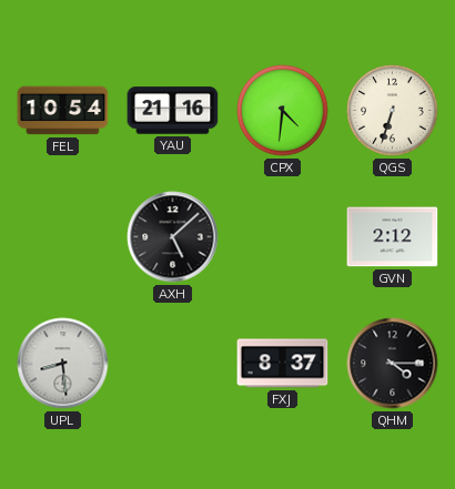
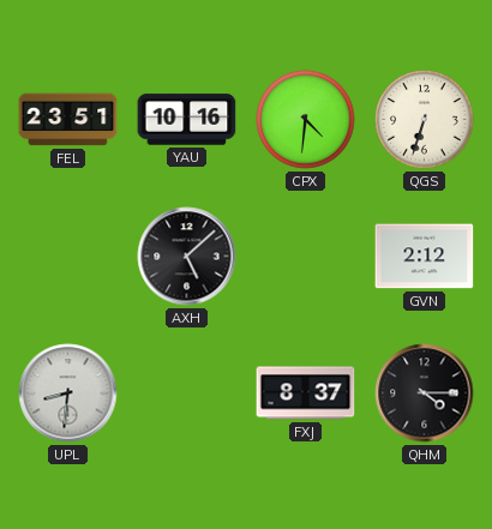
FEL: 10:54 -> 23:51 (68, 120)
YAU: 21:16 -> 10:16 (187, 120)
UPL: 8:29 -> 8:31 (68, 393)
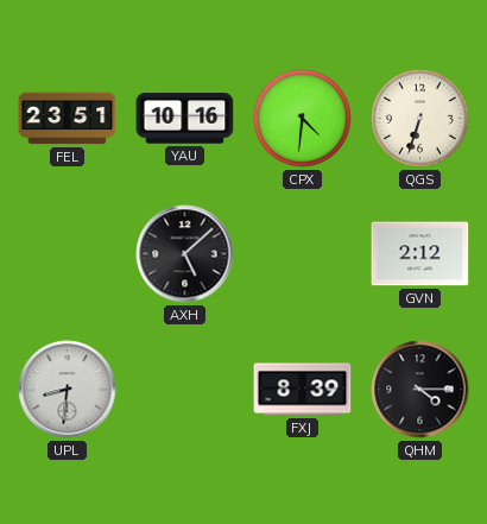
FXJ: 8:37 -> 8:39 (303, 390)
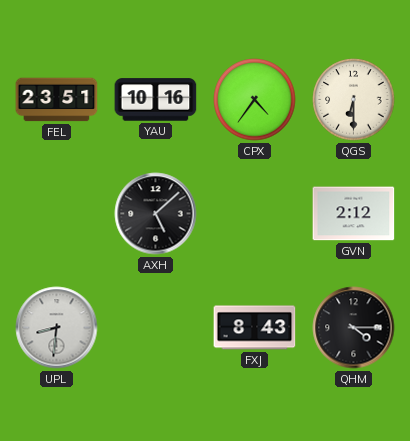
CPX: 4:31 -> 4:36 (255, 100)
QGS: 6:33 -> 6:30 (354, 100)
FXJ: 8:39 -> 8:43 (255, 328)
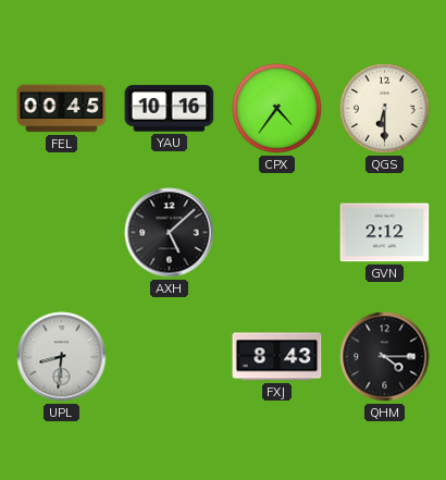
FEL: 23:51 -> 00:45 (62, 109)
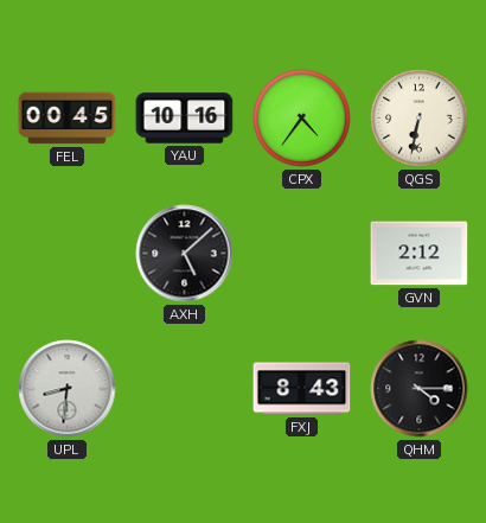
QGS: 6:30 -> 6:32 (420, 119)
